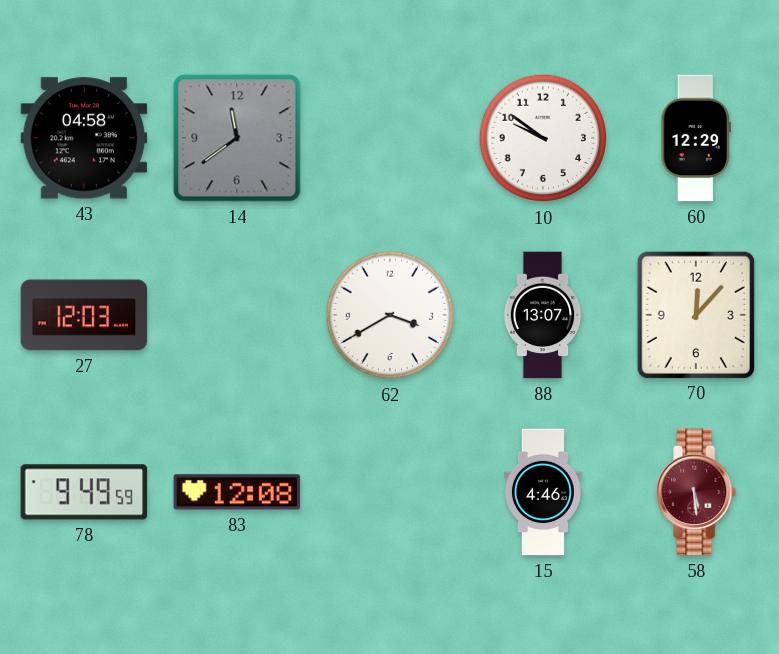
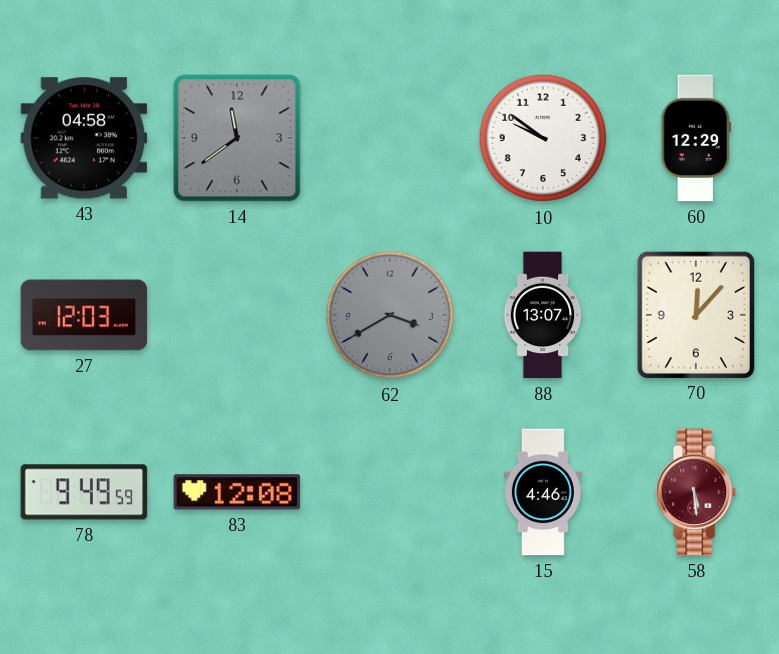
62 dial: white -> grey (390, 315)
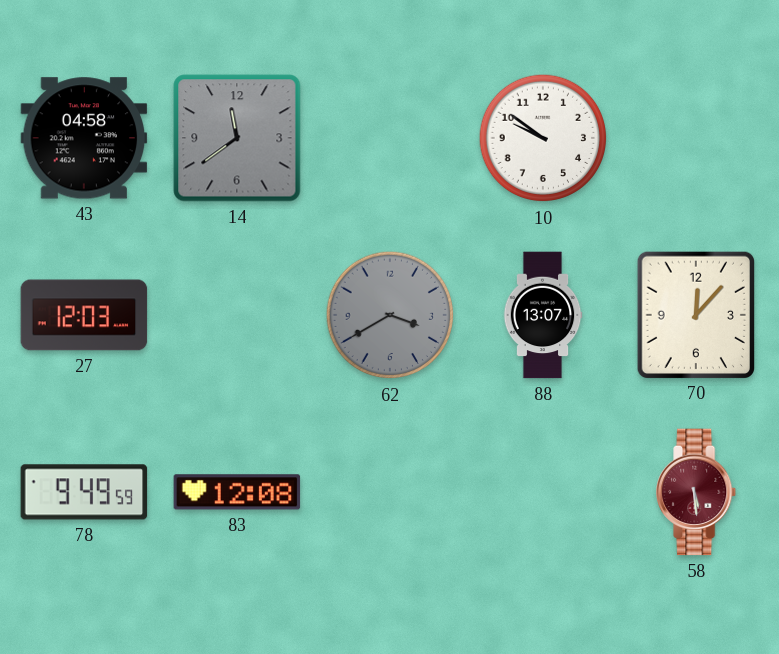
60: 12:29 -> none (695, 138)
15: 4:46 -> none (543, 492)
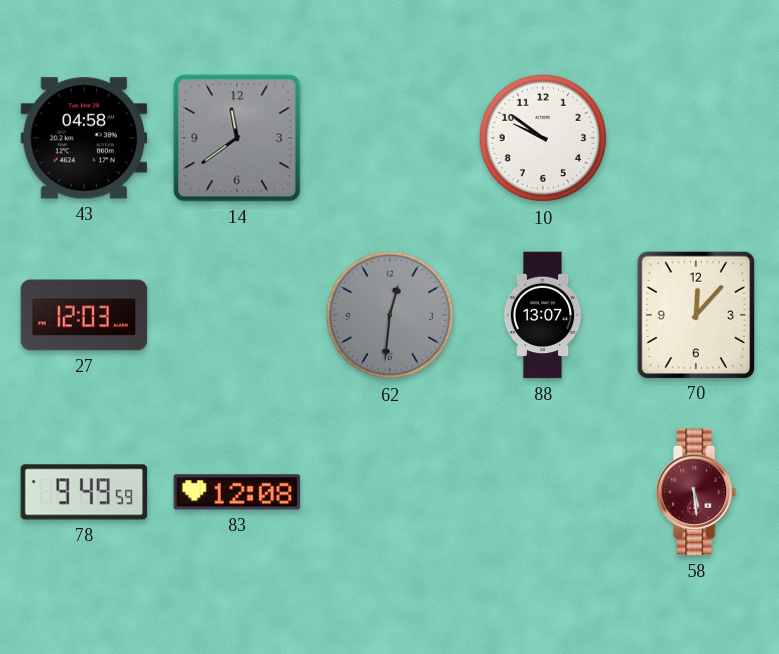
62: 3:40 -> 12:31 (390, 315)
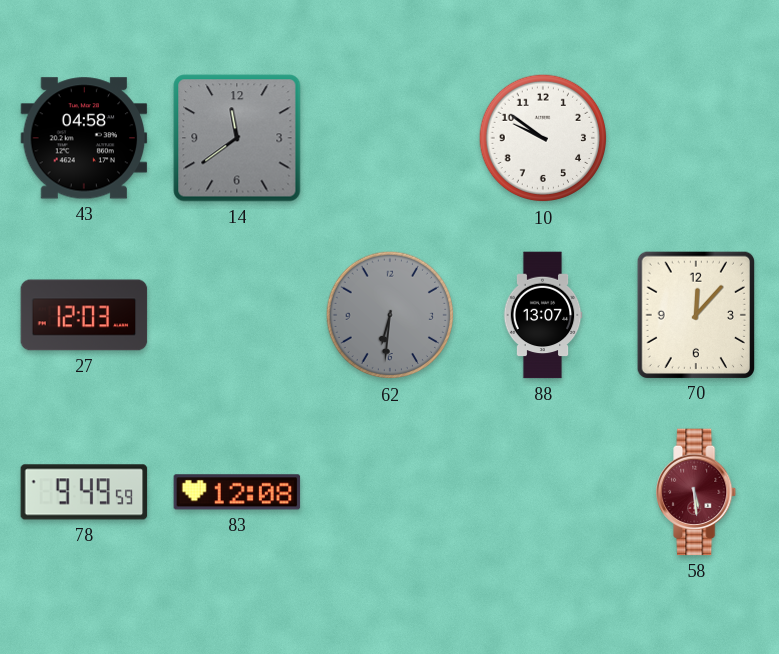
62: 12:31 -> 6:31 (390, 315)
